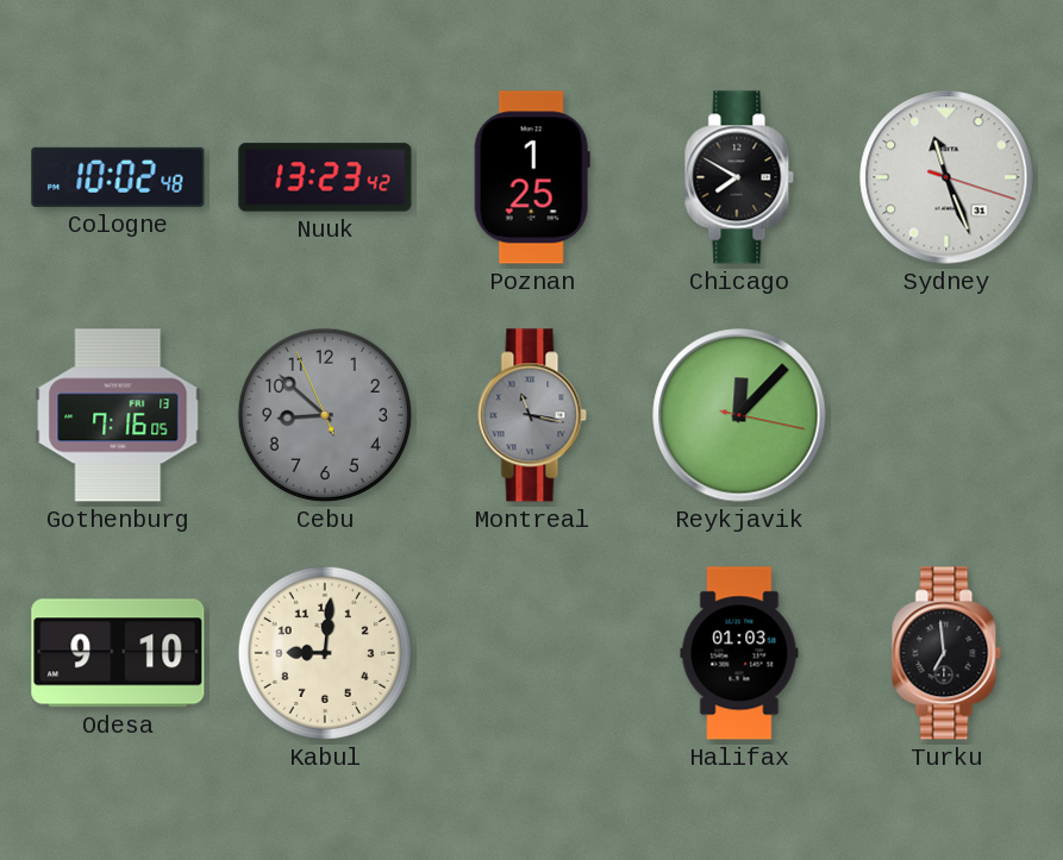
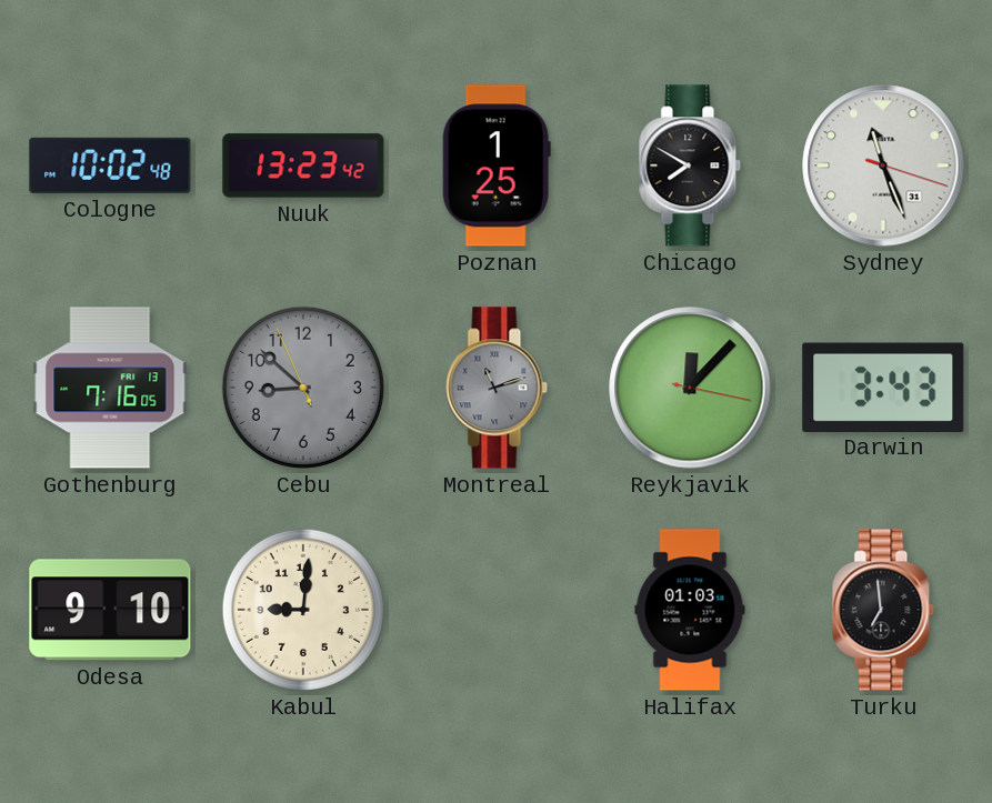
Montreal: 11:17 -> 11:12 (497, 388)
Darwin: none -> 3:43 (883, 387)
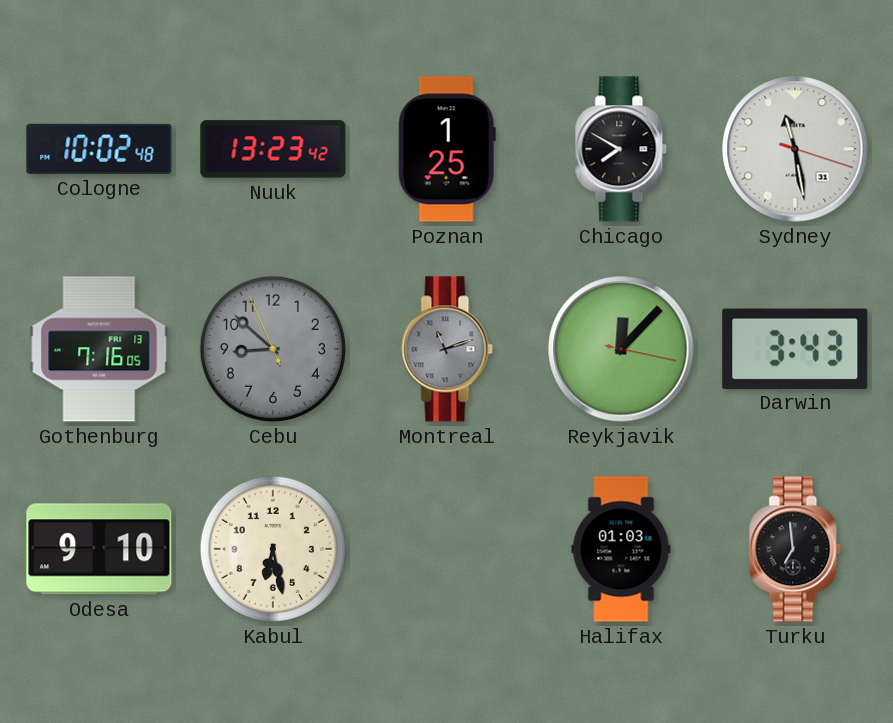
Sydney: 11:26 -> 11:28 (795, 149)
Kabul: 9:01 -> 6:28 (273, 549)
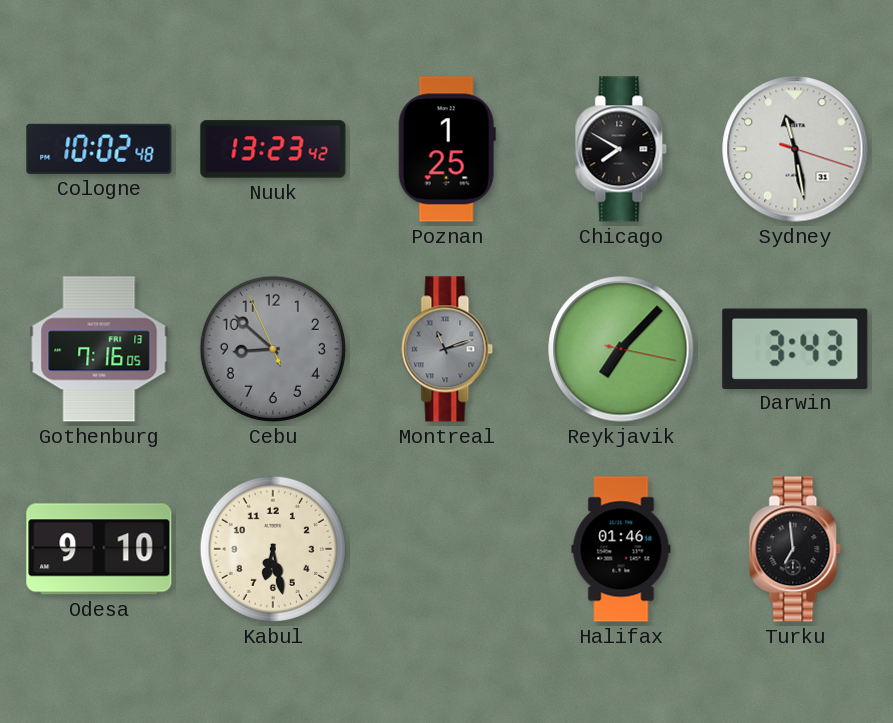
Reykjavik: 12:07 -> 7:07 (621, 349)
Halifax: 01:03 -> 01:46 (621, 549)
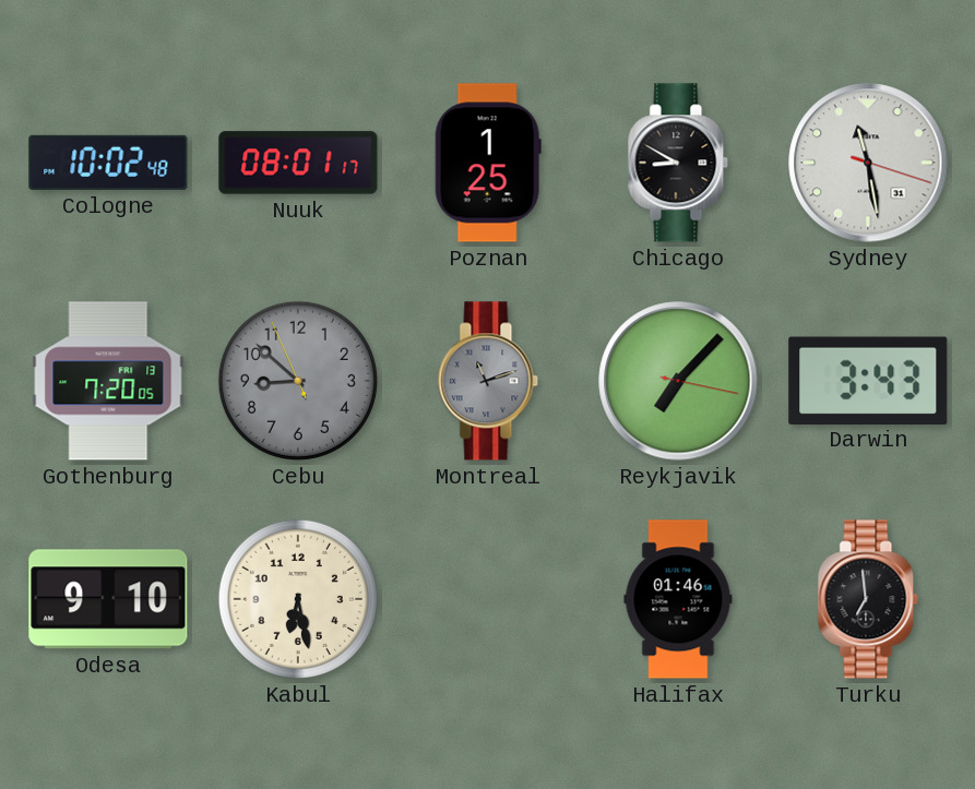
Nuuk: 13:23 -> 08:01 (298, 163)
Chicago: 7:50 -> 8:50 (678, 163)
Gothenburg: 7:16 -> 7:20 (108, 381)
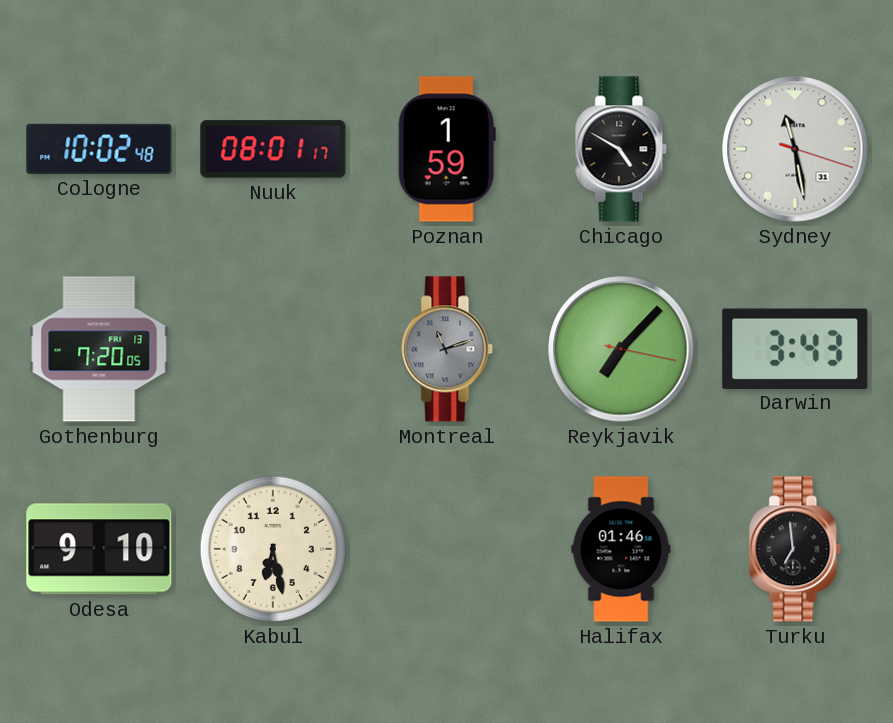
Poznan: 1:25 -> 1:59 (447, 149)
Chicago: 8:50 -> 4:50 (621, 149)
Cebu: 8:51 -> none (298, 381)
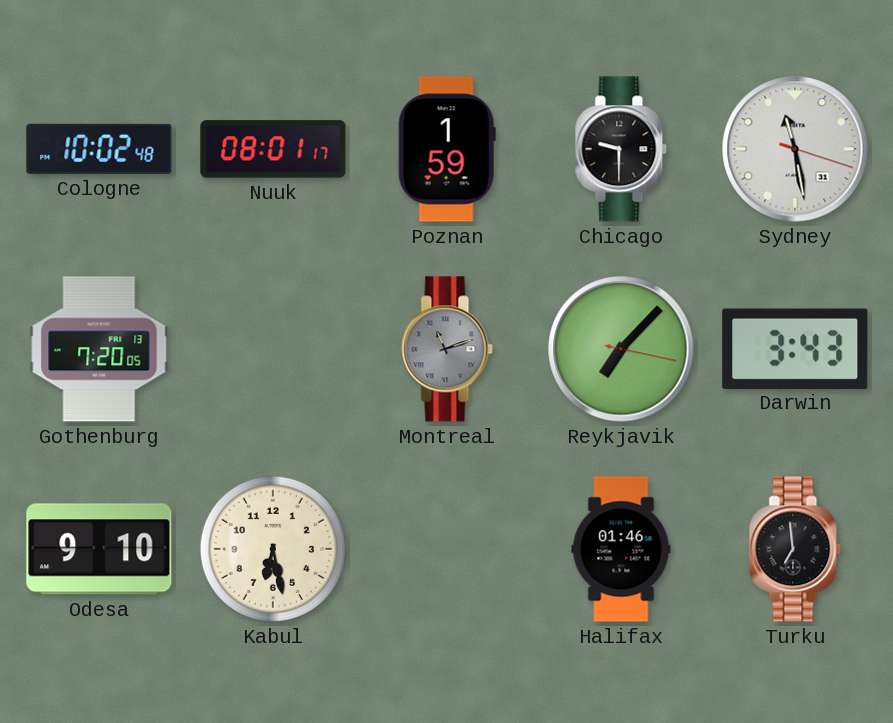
Chicago: 4:50 -> 9:30 (621, 149)
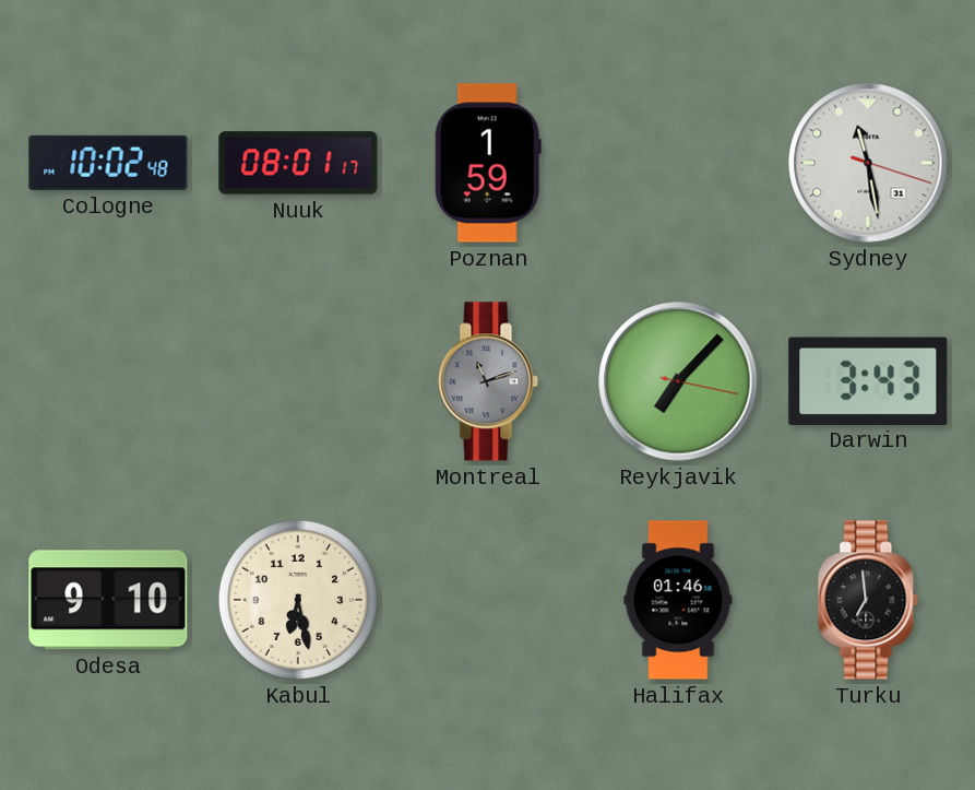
Chicago: 9:30 -> none (621, 149)
Gothenburg: 7:20 -> none (99, 349)
